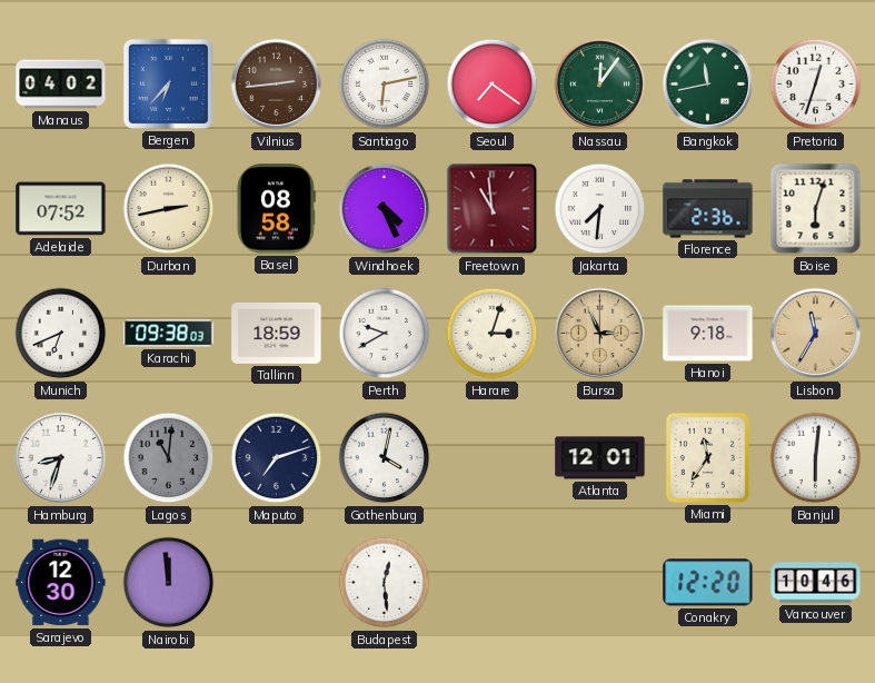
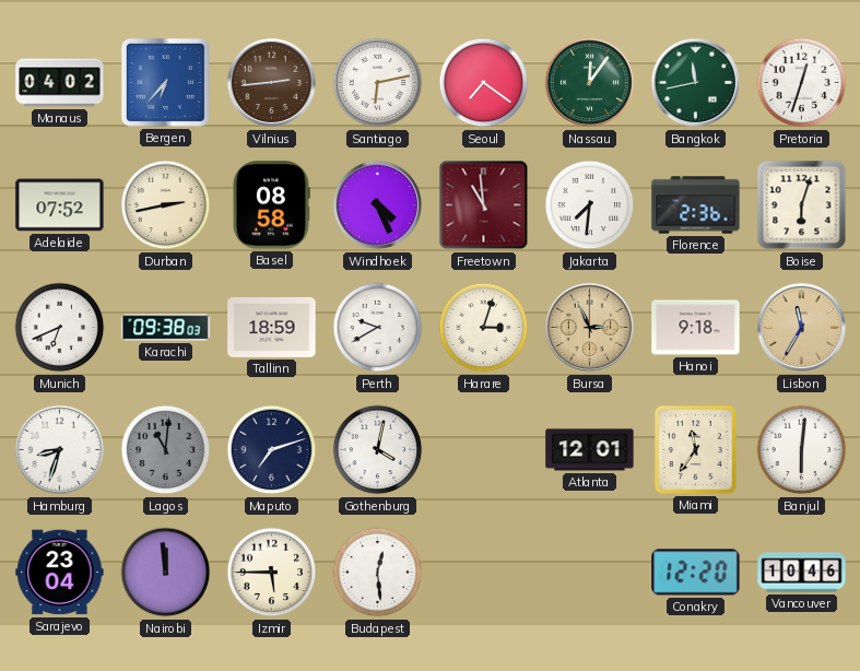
Sarajevo: 12:30 -> 23:04 (60, 573)
Izmir: none -> 5:45 (272, 573)
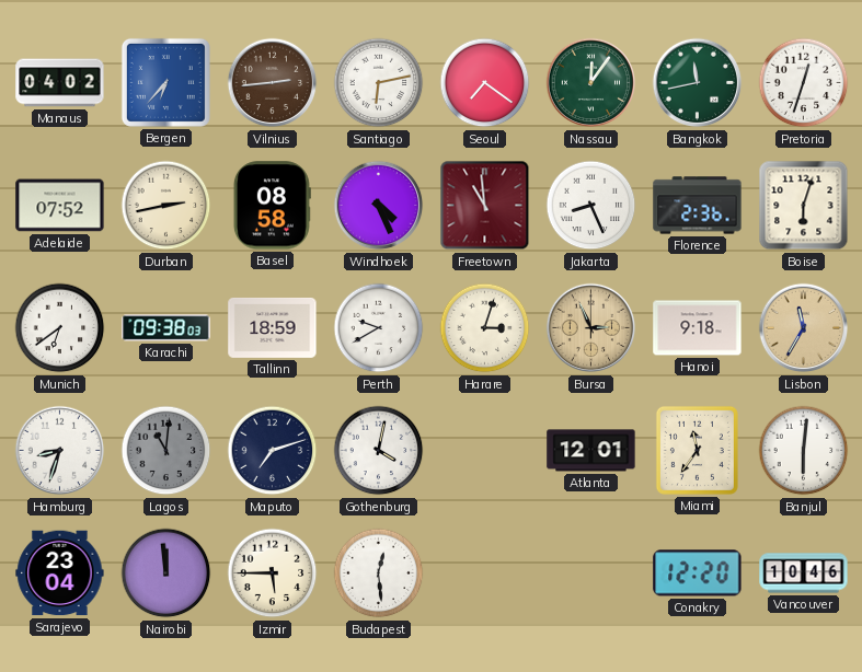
Jakarta: 7:31 -> 8:26 (591, 206)
Munich: 6:41 -> 6:39 (60, 328)
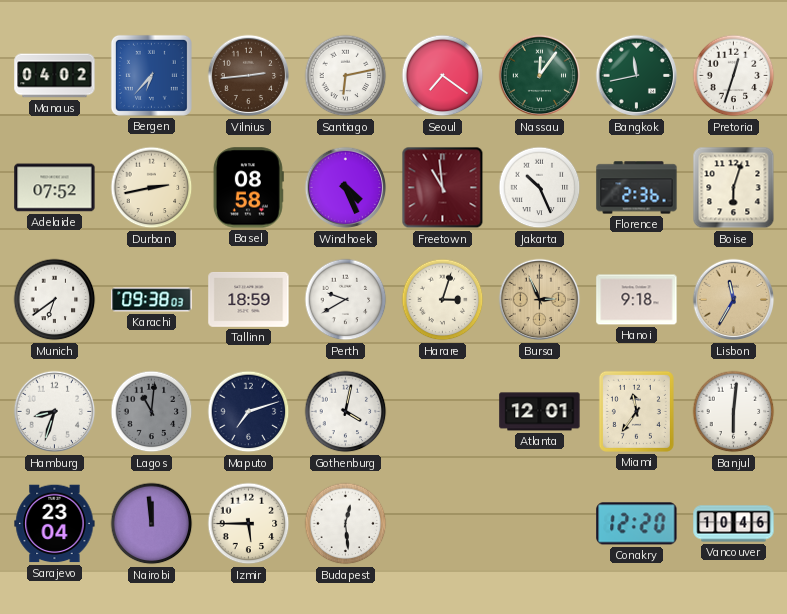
Jakarta: 8:26 -> 10:26 (540, 188)
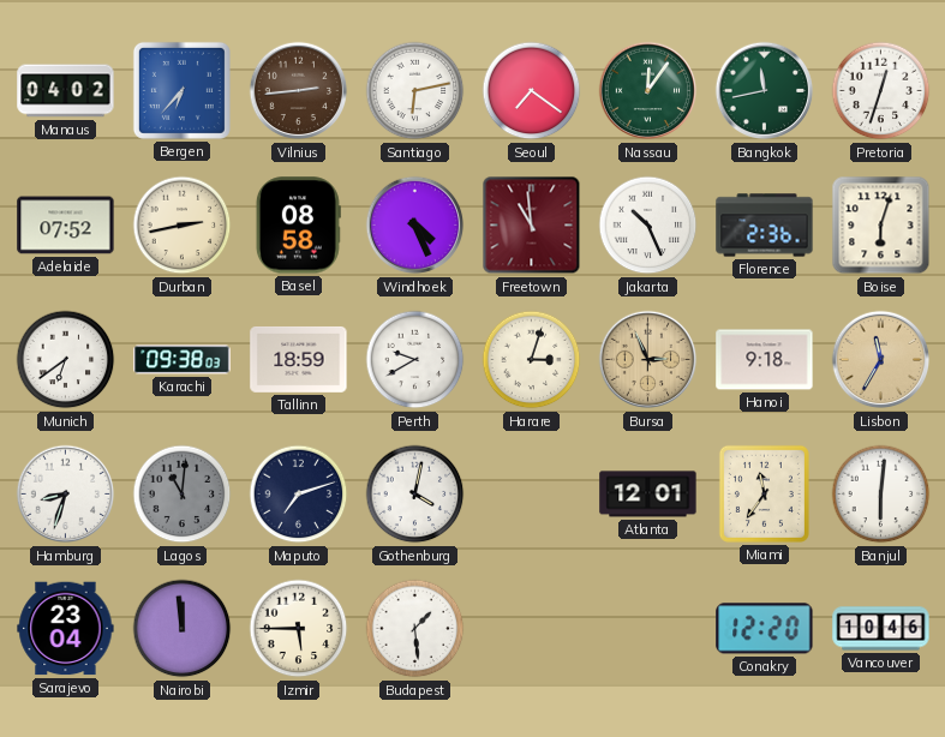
Budapest: 12:29 -> 1:29 (415, 629)
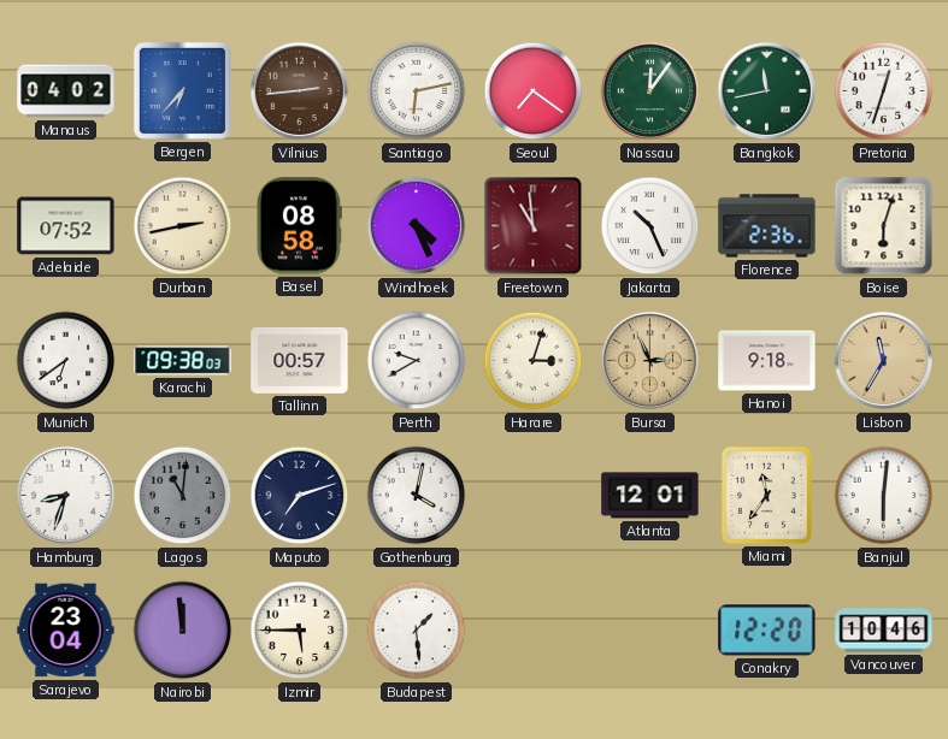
Tallinn: 18:59 -> 00:57 (300, 361)
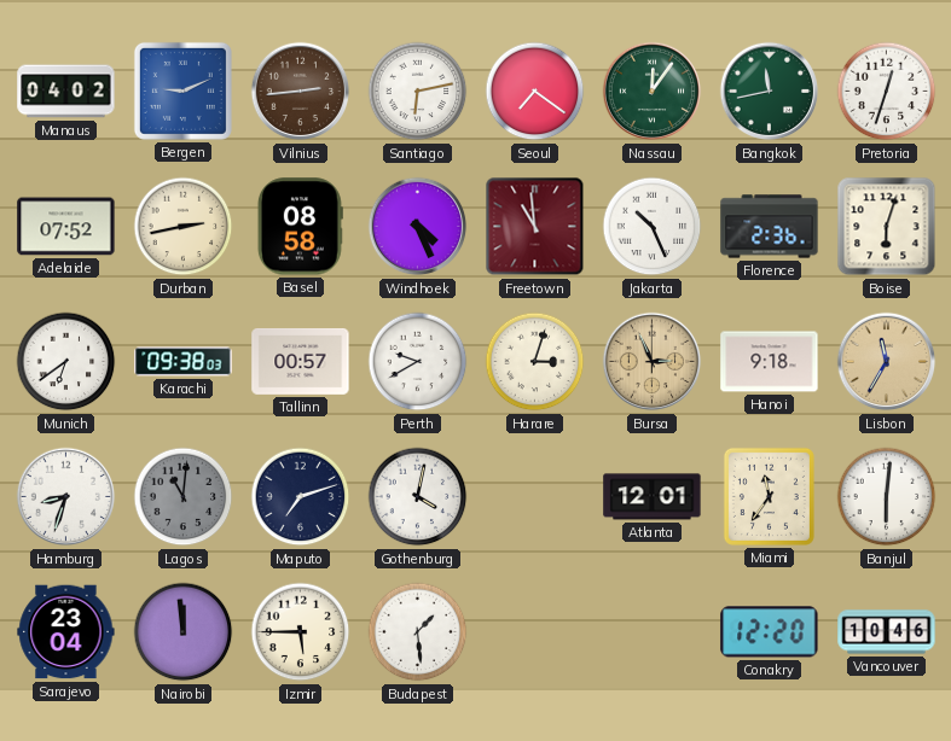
Bergen: 6:37 -> 9:11 (182, 91)
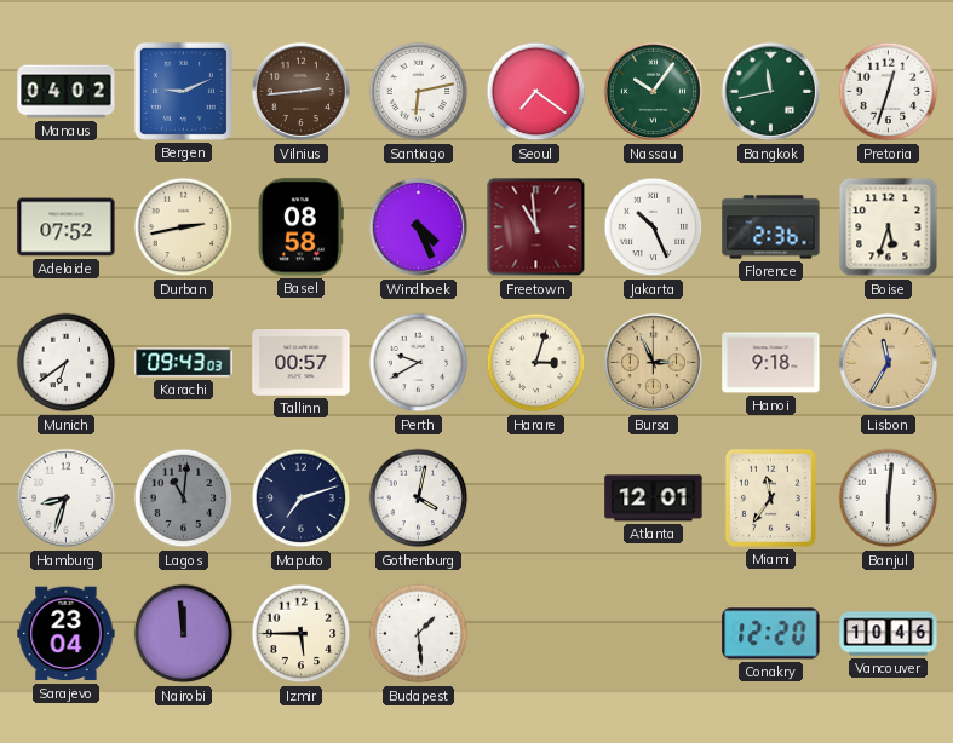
Nassau: 12:06 -> 10:06 (654, 92)
Boise: 6:03 -> 5:33 (889, 227)
Karachi: 09:38 -> 09:43 (184, 363)
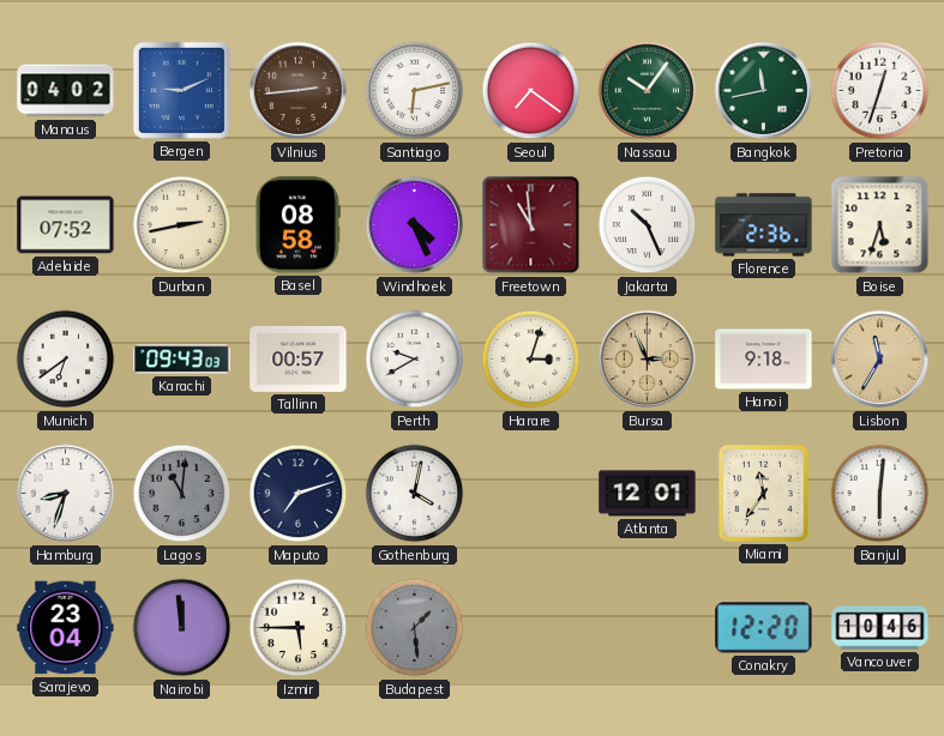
Budapest dial: white -> grey (415, 628)
